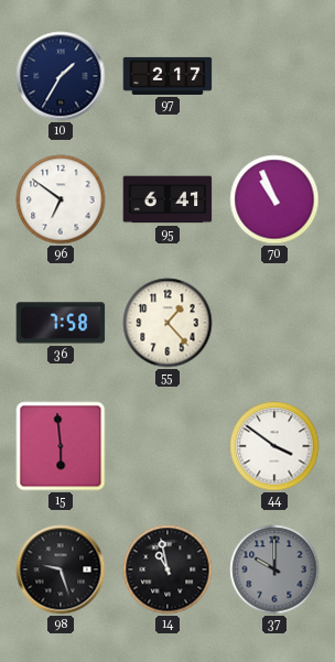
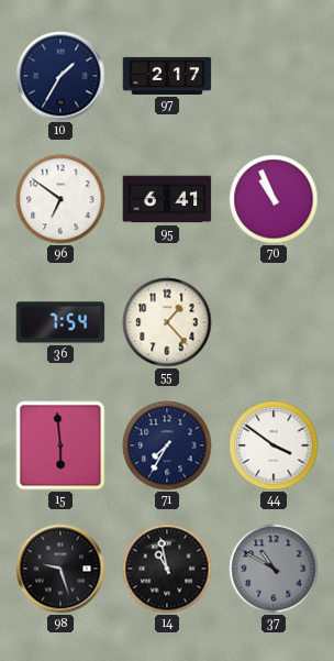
36: 7:58 -> 7:54 (60, 322)
71: none -> 7:35 (167, 445)
37: 10:00 -> 10:50 (274, 569)
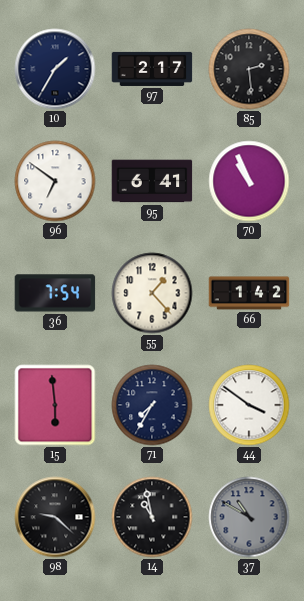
85: none -> 2:29 (249, 69)
66: none -> 1:42 (249, 293)
98: 9:27 -> 9:22 (55, 517)
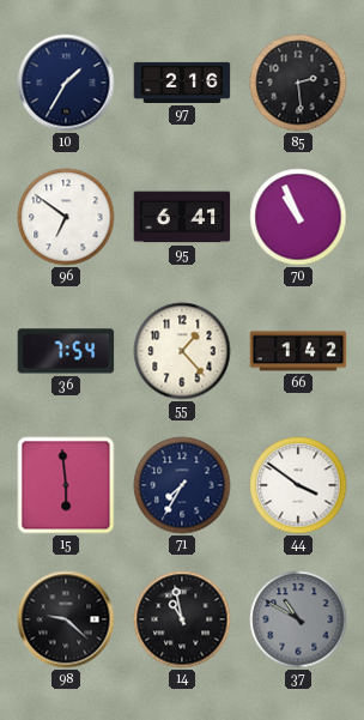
97: 2:17 -> 2:16 (182, 83)
